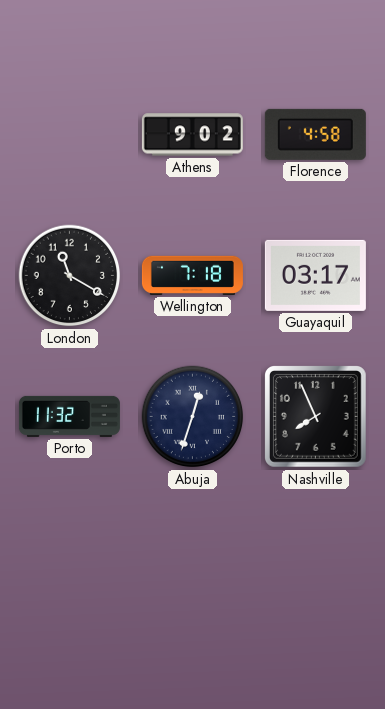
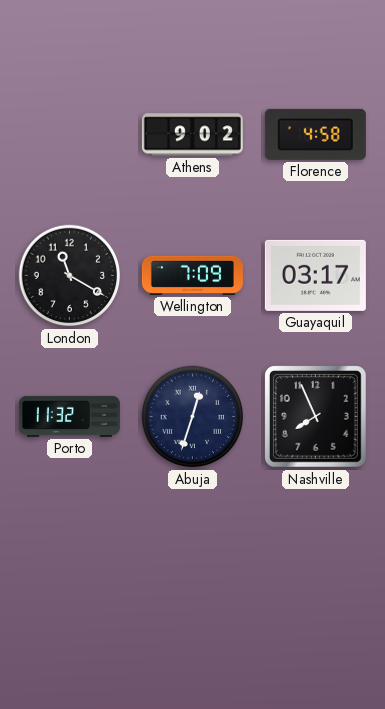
Wellington: 7:18 -> 7:09 (192, 275)
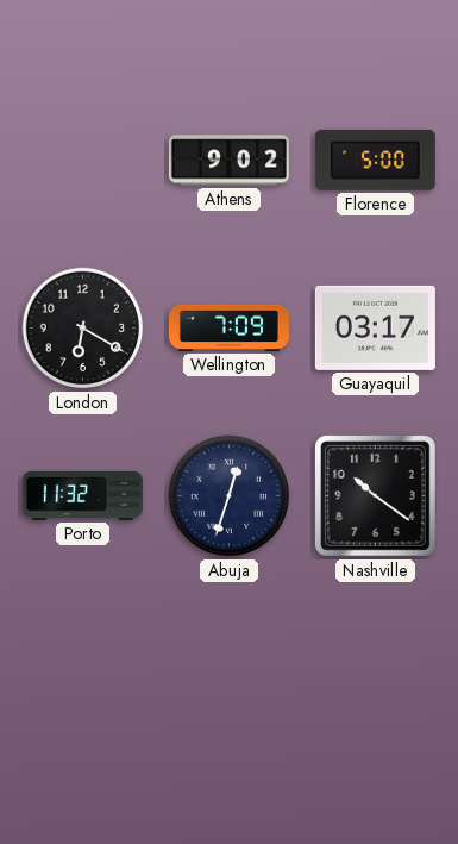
Florence: 4:58 -> 5:00 (375, 160)
London: 11:20 -> 6:20 (83, 329)
Nashville: 7:56 -> 10:21 (376, 496)
